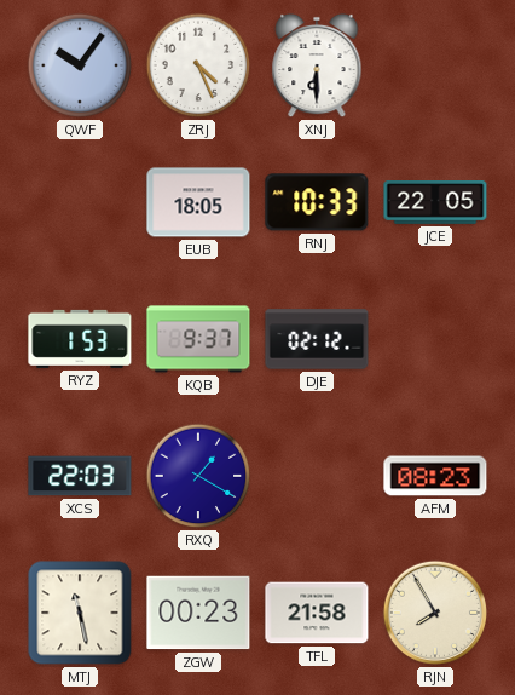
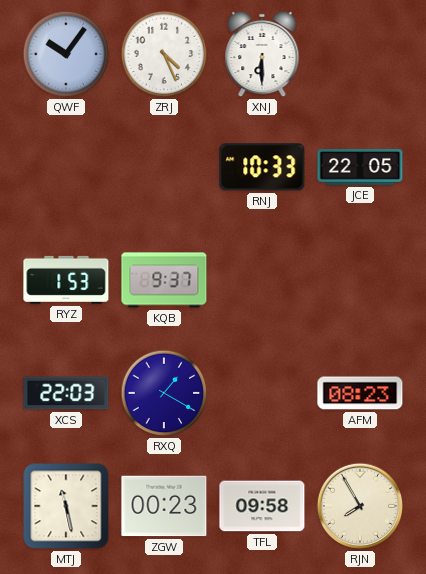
EUB: 18:05 -> none (198, 202)
DJE: 02:12 -> none (317, 339)
TFL: 21:58 -> 09:58 (262, 506)
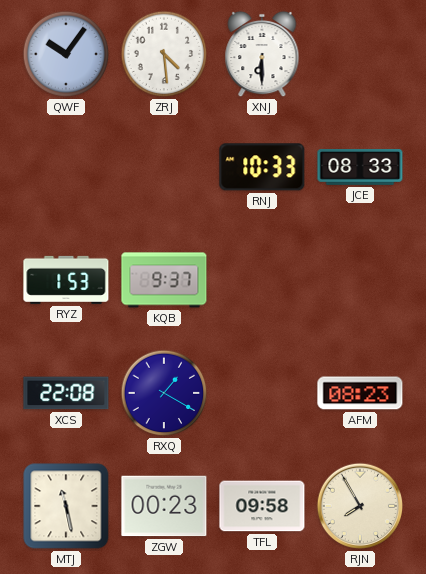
ZRJ: 4:26 -> 4:29 (164, 54)
JCE: 22:05 -> 08:33 (360, 168)
XCS: 22:03 -> 22:08 (66, 393)
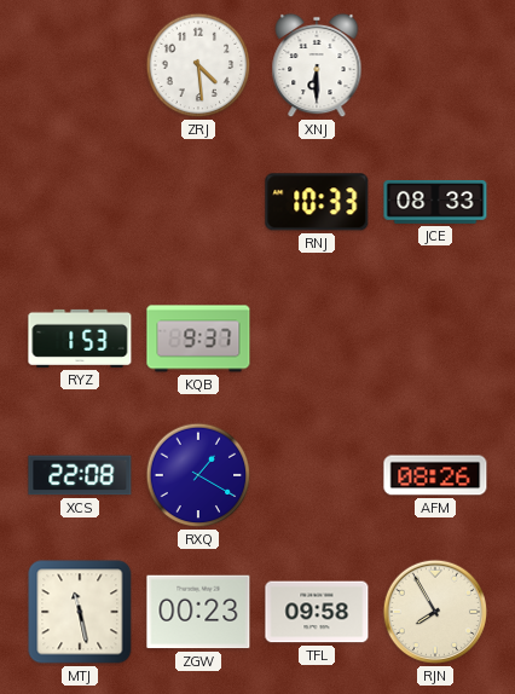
QWF: 10:06 -> none (66, 54)
AFM: 08:23 -> 08:26 (435, 475)
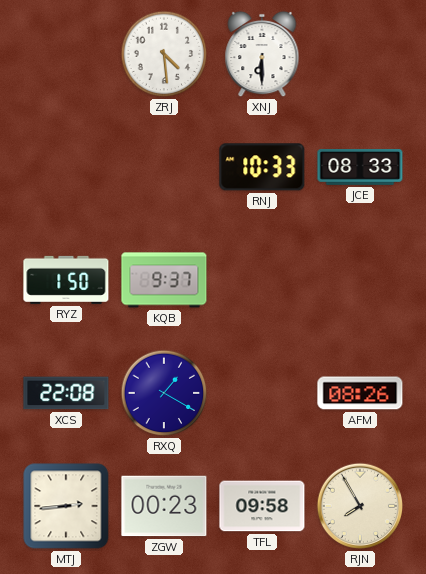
RYZ: 1:53 -> 1:50 (66, 280)
MTJ: 11:28 -> 2:44 (66, 506)
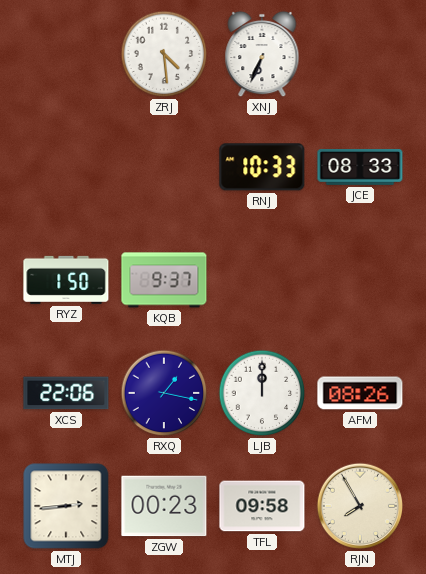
XNJ: 6:30 -> 6:34 (262, 54)
XCS: 22:08 -> 22:06 (66, 393)
RXQ: 1:20 -> 1:17 (164, 393)
LJB: none -> 12:00 (262, 393)
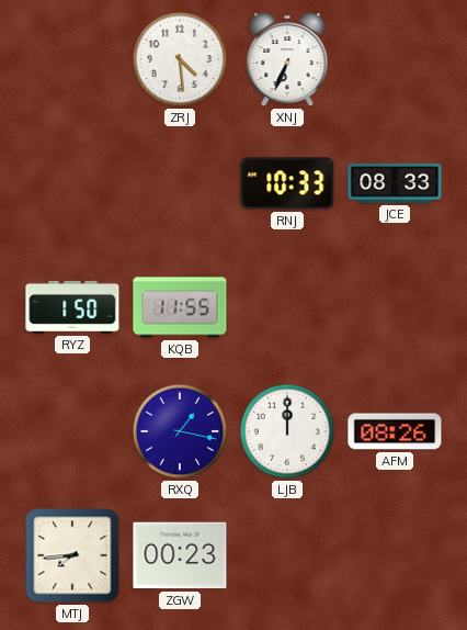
KQB: 9:37 -> 11:55 (180, 307)
XCS: 22:06 -> none (66, 393)
MTJ: 2:44 -> 7:44 (72, 555)
TFL: 09:58 -> none (262, 506)
RJN: 7:55 -> none (360, 506)
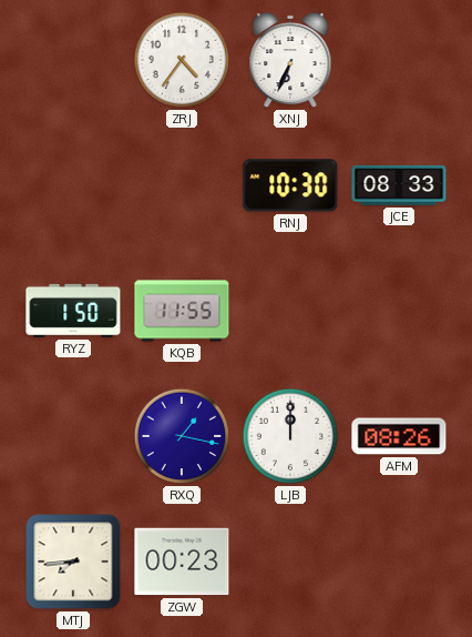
ZRJ: 4:29 -> 4:36 (182, 60)
RNJ: 10:33 -> 10:30 (290, 185)
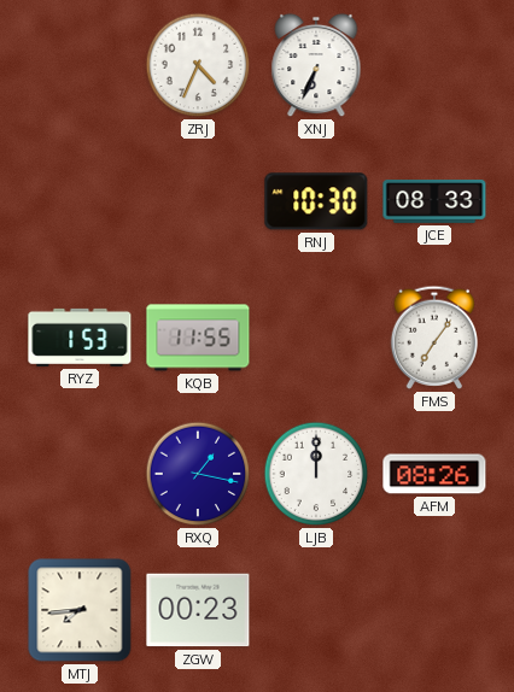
ZRJ: 4:36 -> 4:34 (198, 65)
RYZ: 1:50 -> 1:53 (80, 338)
FMS: none -> 7:06 (433, 338)
